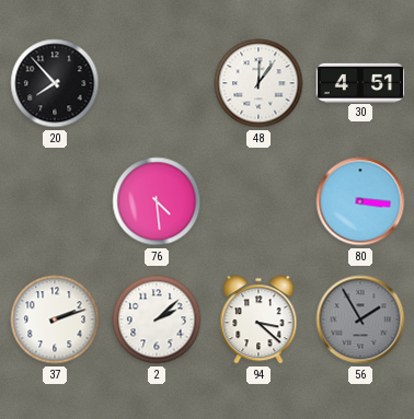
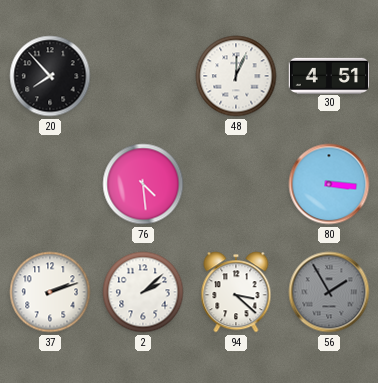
48: 12:06 -> 12:04 (236, 76)
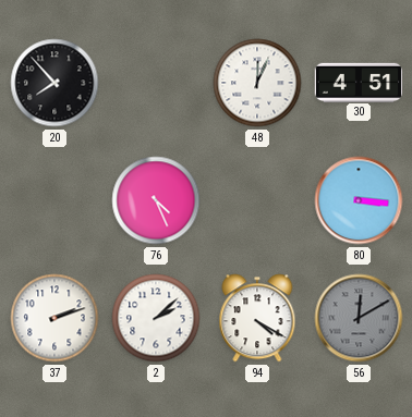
76: 4:29 -> 4:26 (156, 200)
94: 3:22 -> 4:20 (257, 318)
56: 1:55 -> 12:10 (359, 318)
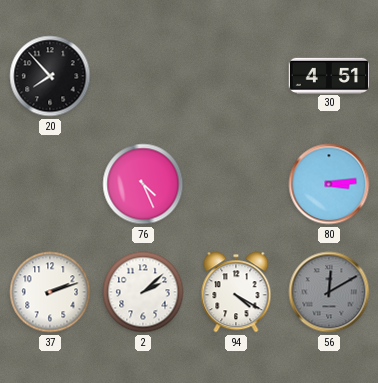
48: 12:04 -> none (257, 83)
80: 3:16 -> 3:14 (329, 184)
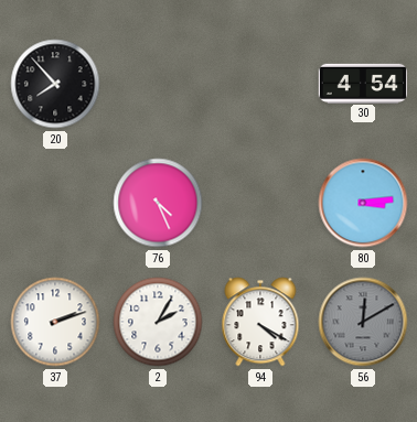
30: 4:51 -> 4:54 (363, 83)
2: 2:08 -> 2:05 (158, 322)
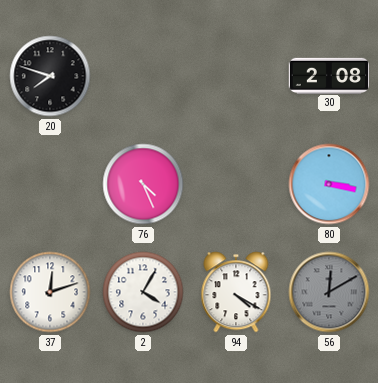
20: 7:53 -> 7:48 (50, 76)
30: 4:54 -> 2:08 (329, 75)
80: 3:14 -> 3:17 (329, 184)
37: 2:12 -> 12:12 (50, 292)
2: 2:05 -> 4:05 (143, 292)
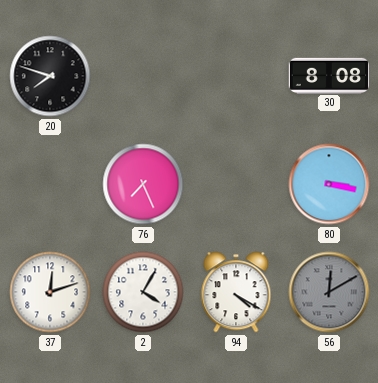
30: 2:08 -> 8:08 (329, 75)
76: 4:26 -> 7:26 (143, 184)
